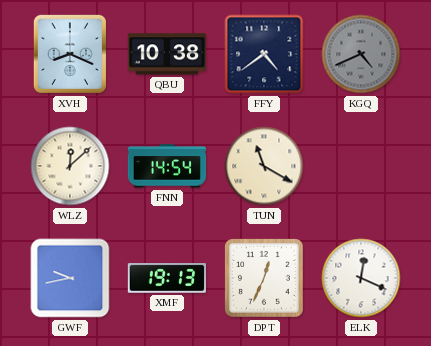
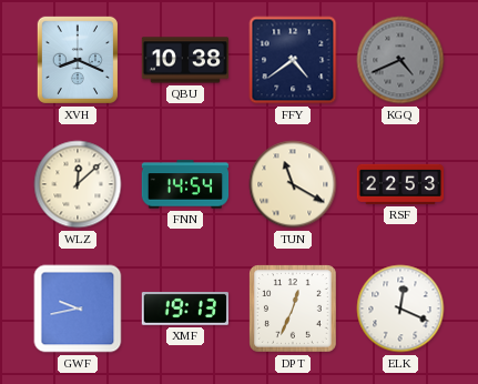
RSF: none -> 22:53 (400, 184)
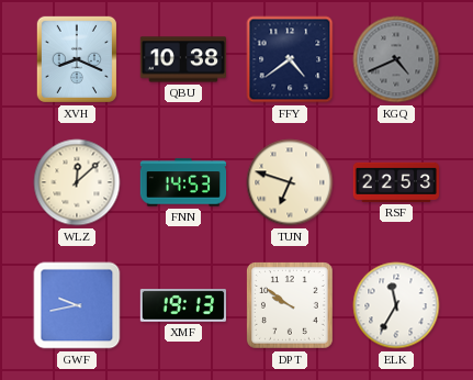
FNN: 14:54 -> 14:53 (183, 182)
TUN: 11:20 -> 6:48 (290, 182)
DPT: 12:34 -> 9:51 (291, 306)
ELK: 12:19 -> 11:35 (396, 305)
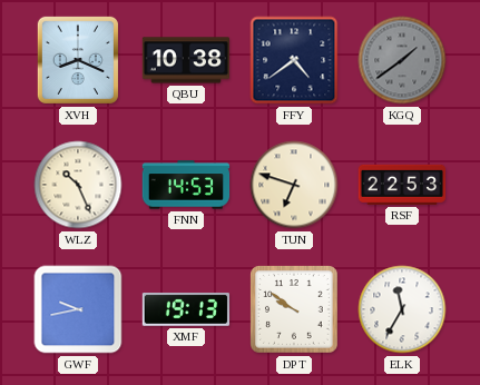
KGQ: 4:41 -> 1:39 (402, 60)
WLZ: 12:08 -> 10:26 (78, 185)
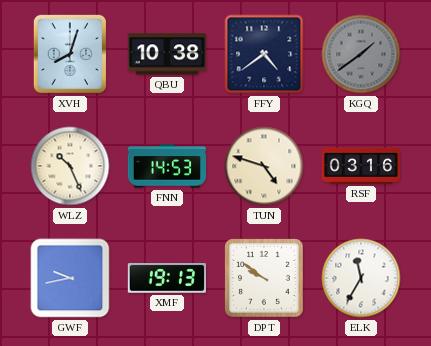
XVH: 8:19 -> 8:03 (70, 54)
TUN: 6:48 -> 4:48 (264, 166)
RSF: 22:53 -> 03:16 (361, 166)
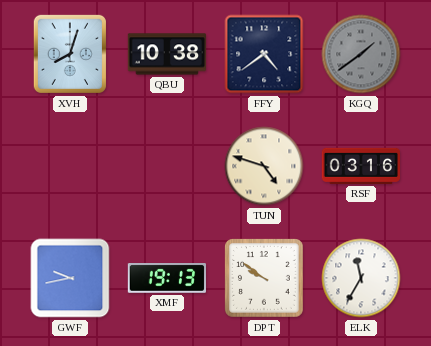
WLZ: 10:26 -> none (70, 166)
FNN: 14:53 -> none (167, 166)
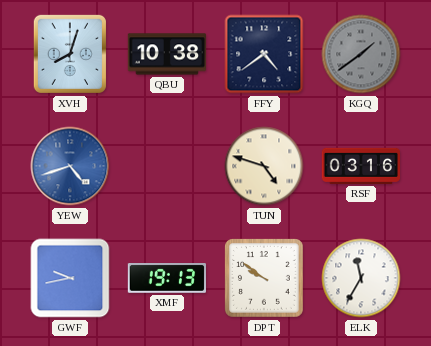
YEW: none -> 4:42 (70, 166)
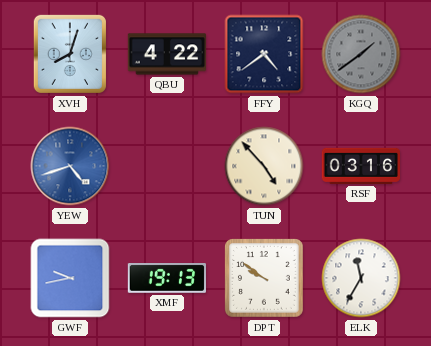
QBU: 10:38 -> 4:22 (167, 54)
TUN: 4:48 -> 4:53 (264, 166)
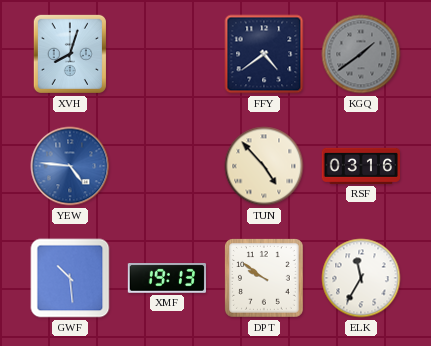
QBU: 4:22 -> none (167, 54)
YEW: 4:42 -> 4:46 (70, 166)
GWF: 9:43 -> 10:29 (70, 278)
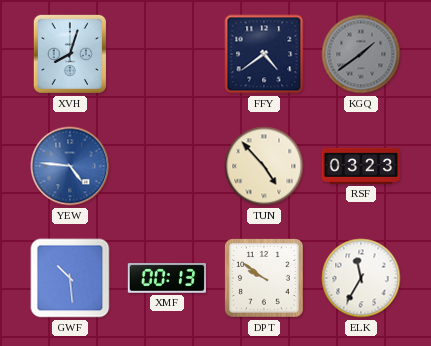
RSF: 03:16 -> 03:23 (361, 166)
XMF: 19:13 -> 00:13 (166, 279)
